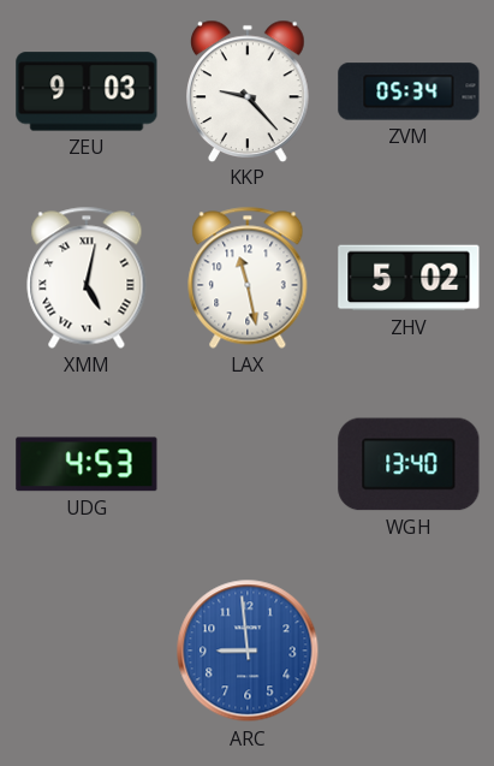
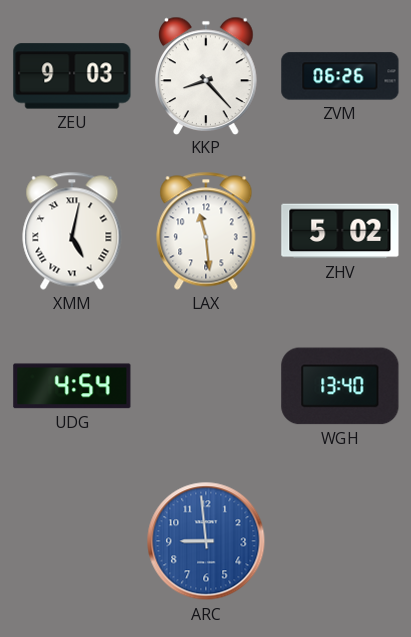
KKP: 9:23 -> 8:23 (207, 75)
ZVM: 05:34 -> 06:26 (340, 76)
LAX: 11:28 -> 11:29 (206, 231)
UDG: 4:53 -> 4:54 (72, 386)
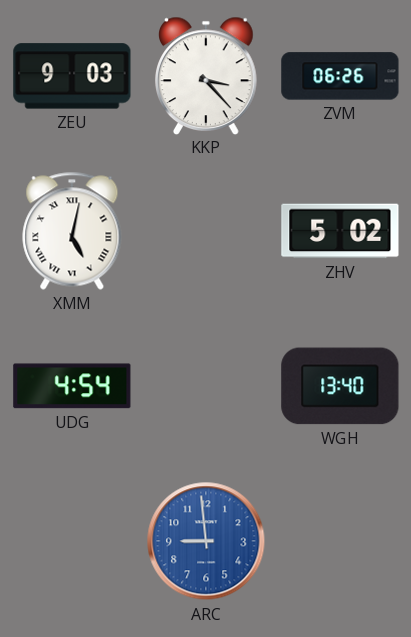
KKP: 8:23 -> 3:23 (207, 75)
LAX: 11:29 -> none (206, 231)
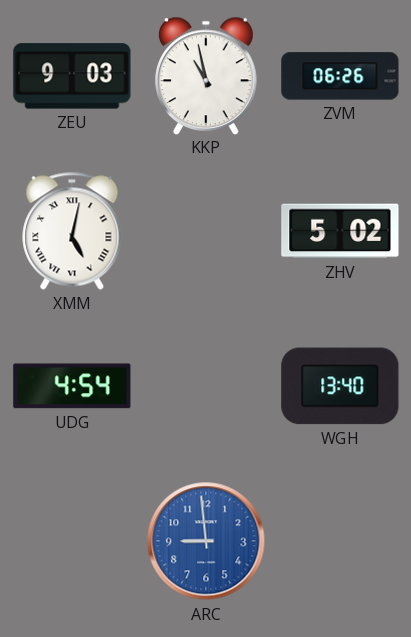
KKP: 3:23 -> 10:58 (207, 75)
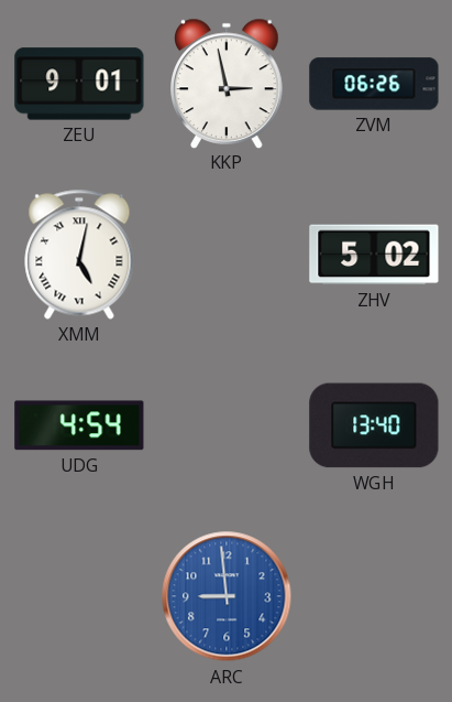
ZEU: 9:03 -> 9:01 (79, 84)
KKP: 10:58 -> 2:58 (228, 83)
